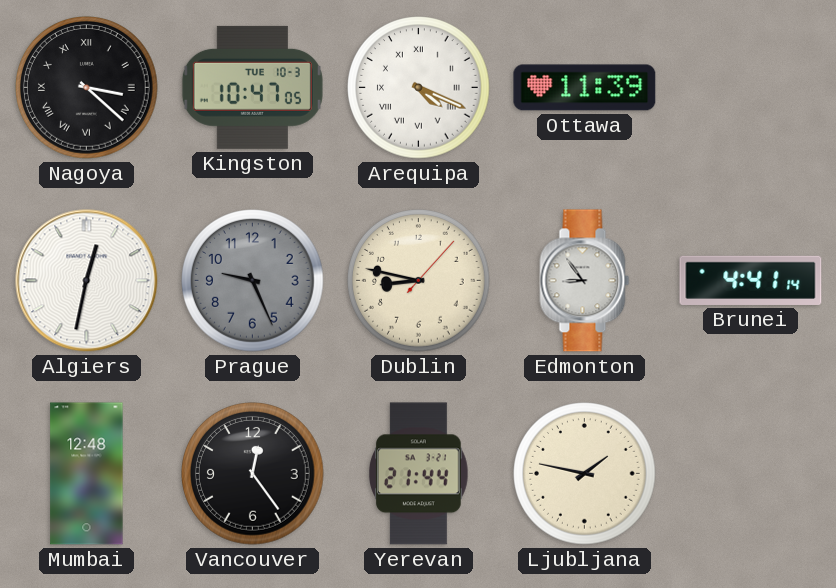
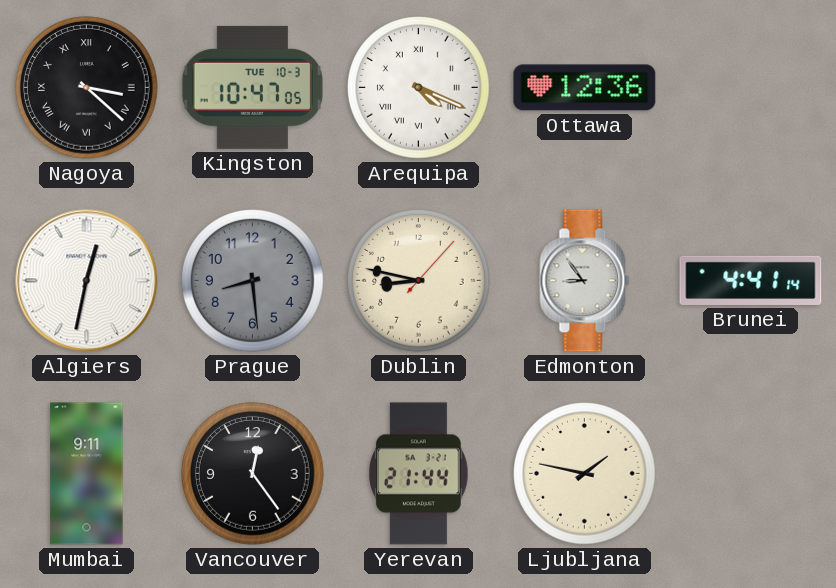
Ottawa: 11:39 -> 12:36 (585, 88)
Prague: 9:26 -> 8:29 (253, 281)
Mumbai: 12:48 -> 9:11 (87, 474)
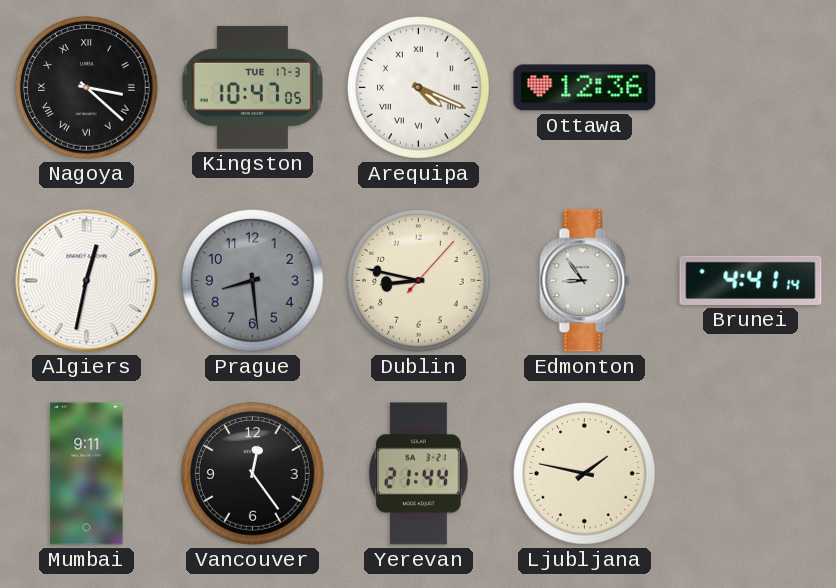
Kingston date: TUE 10-3 -> TUE 17-3 (252, 87)
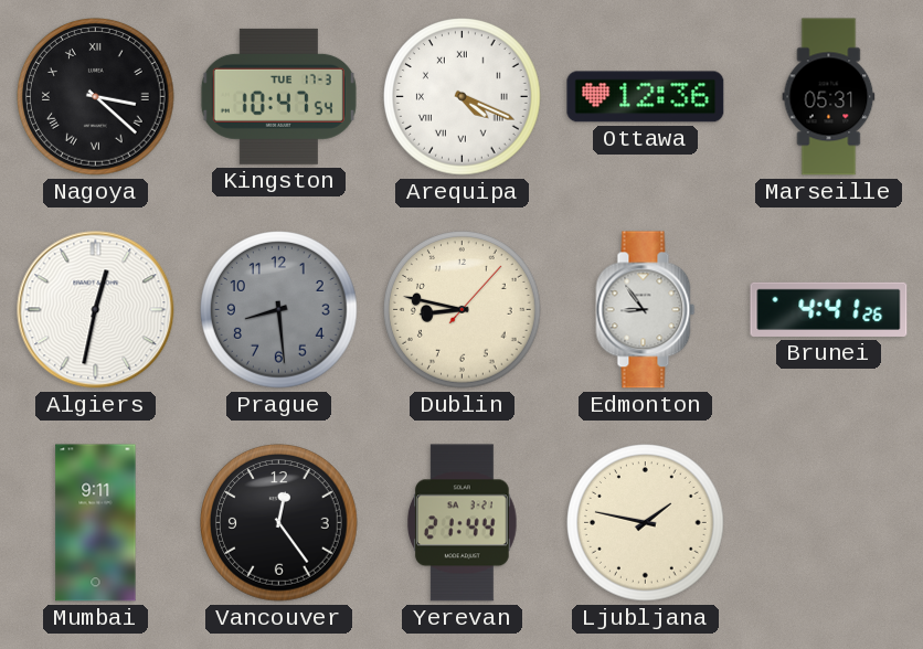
Kingston: 10:47:05 -> 10:47:54 (278, 96)
Marseille: none -> 05:31 (829, 97)
Brunei: 4:41:14 -> 4:41:26 (829, 309)
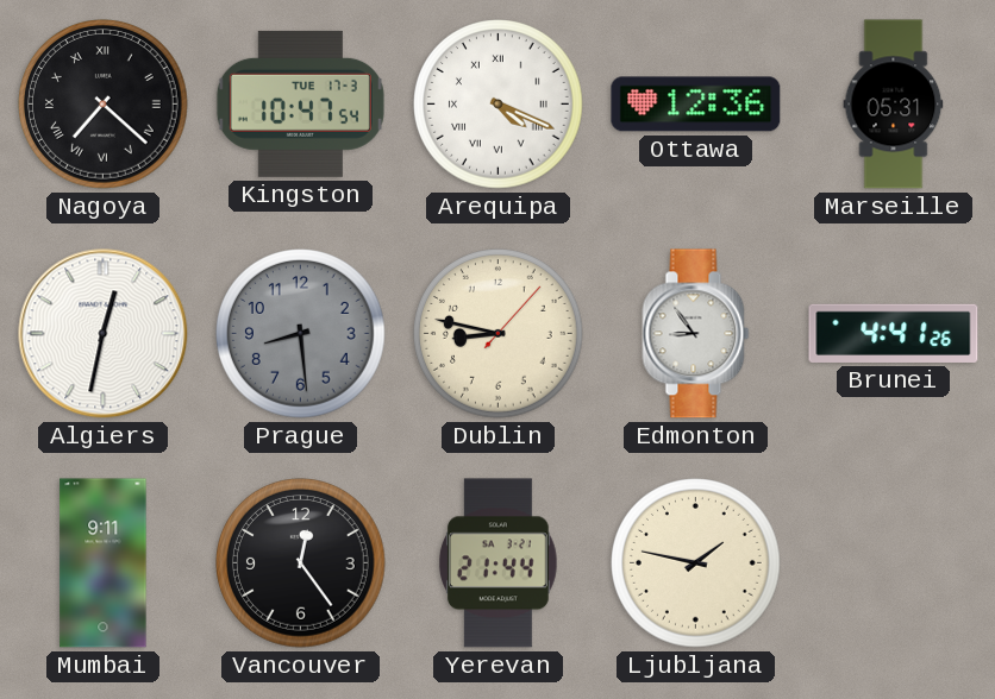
Nagoya: 3:22 -> 7:22 (104, 105)
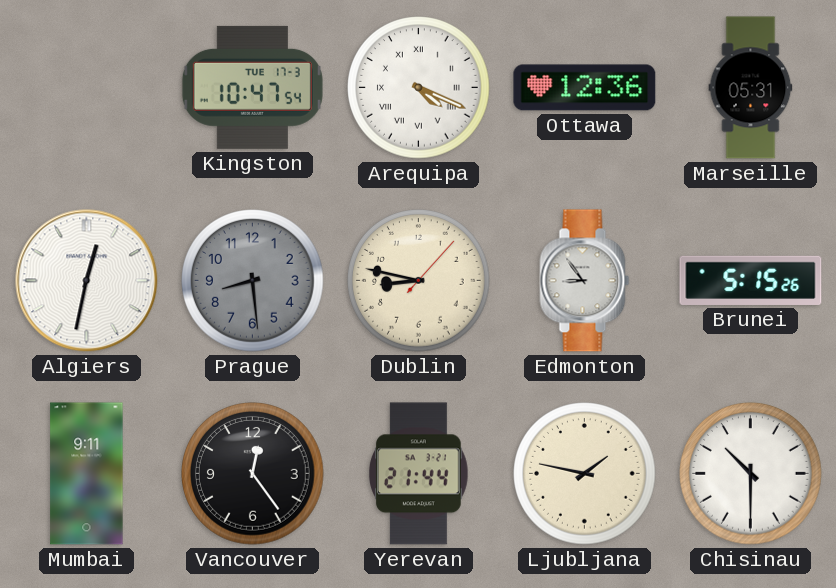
Nagoya: 7:22 -> none (104, 105)
Brunei: 4:41 -> 5:15 (751, 280)
Chisinau: none -> 10:30 (751, 474)
